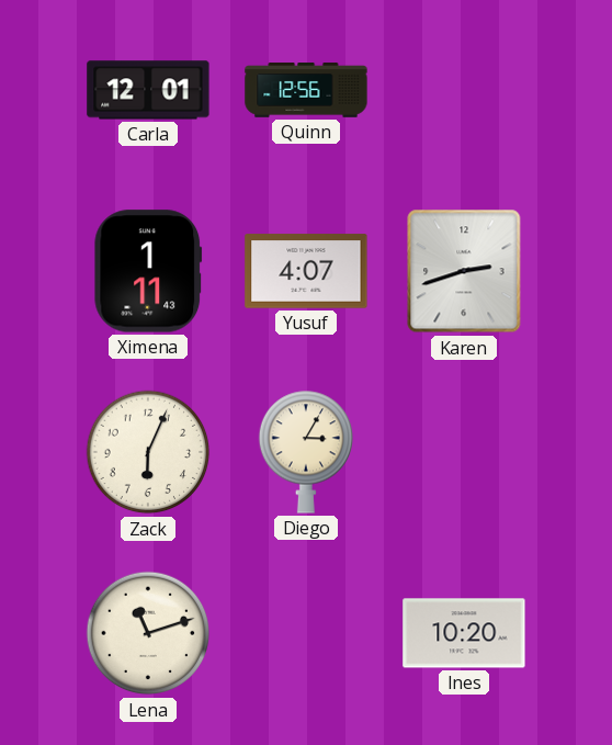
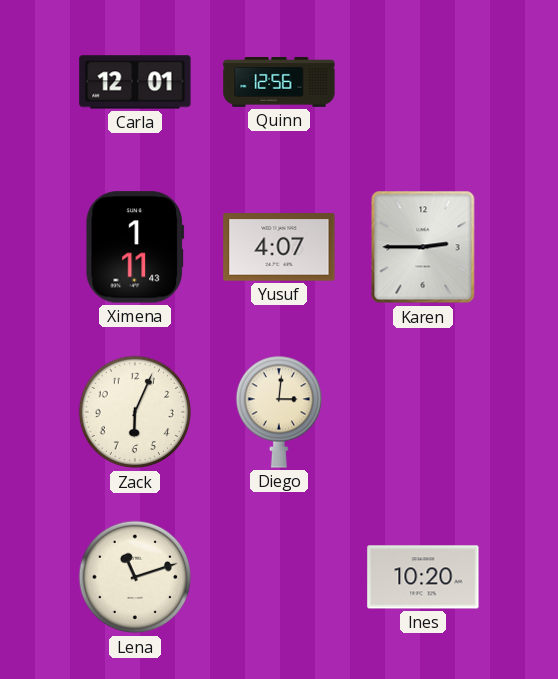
Karen: 2:42 -> 2:45 (423, 247)
Diego: 3:05 -> 3:01 (278, 412)
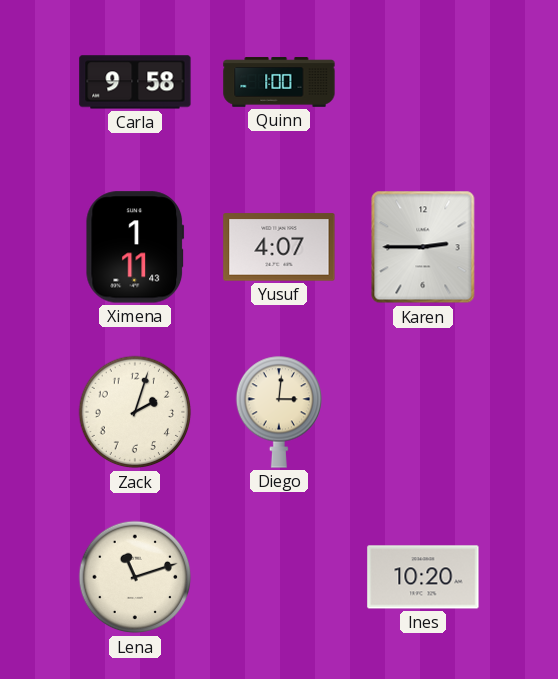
Carla: 12:01 -> 9:58 (135, 82)
Quinn: 12:56 -> 1:00 (279, 82)
Zack: 6:04 -> 2:03 (135, 412)
